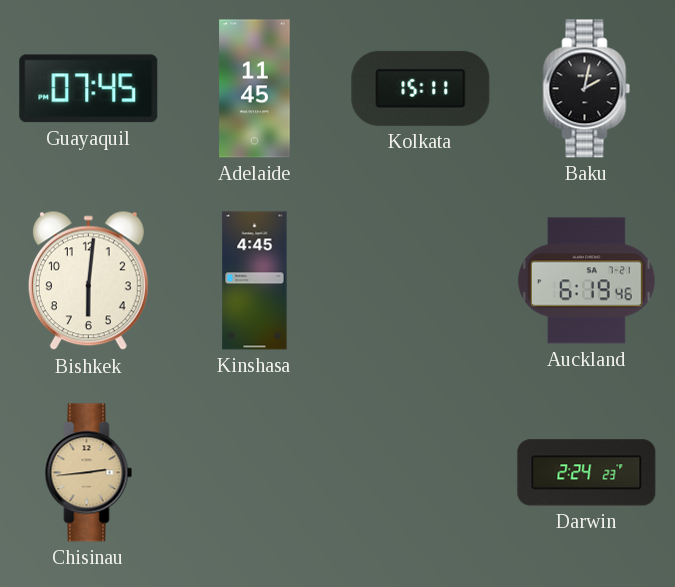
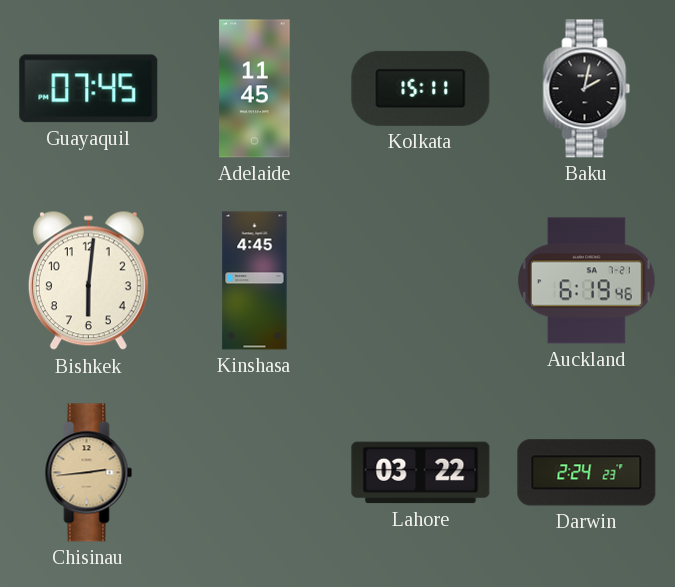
Lahore: none -> 03:22 (421, 473)
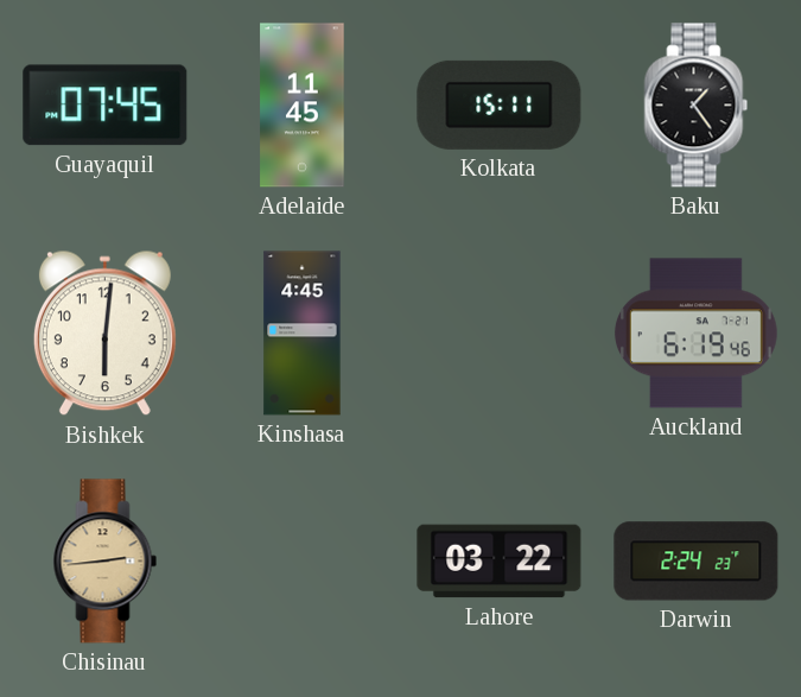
Baku: 2:02 -> 1:24 (697, 106)
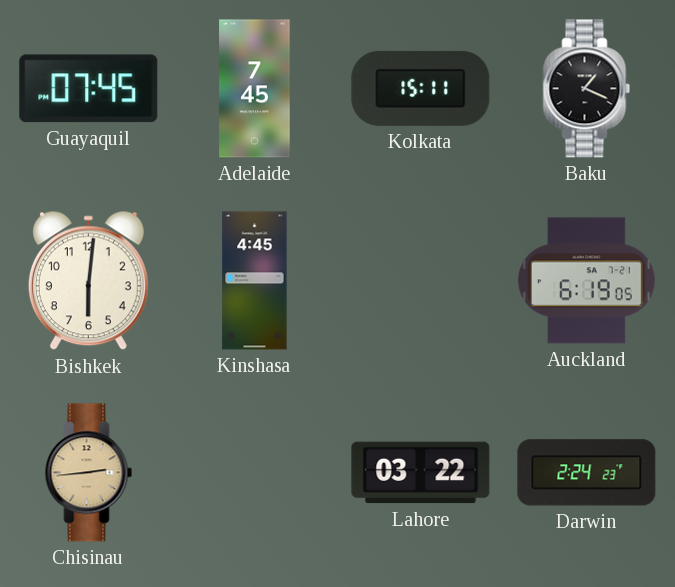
Adelaide: 11:45 -> 7:45 (255, 89)
Baku: 1:24 -> 1:19 (587, 89)
Auckland: 6:19:46 -> 6:19:05 (587, 281)
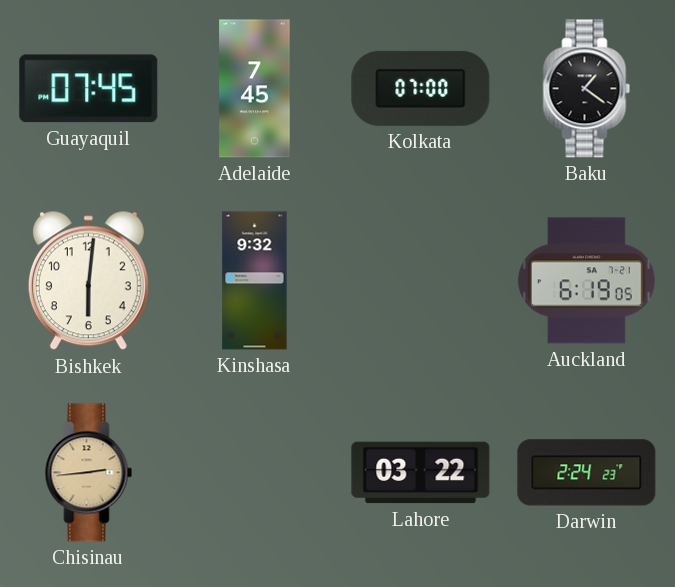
Kolkata: 15:11 -> 07:00 (421, 88)
Baku: 1:19 -> 1:21 (587, 89)
Kinshasa: 4:45 -> 9:32 (255, 281)
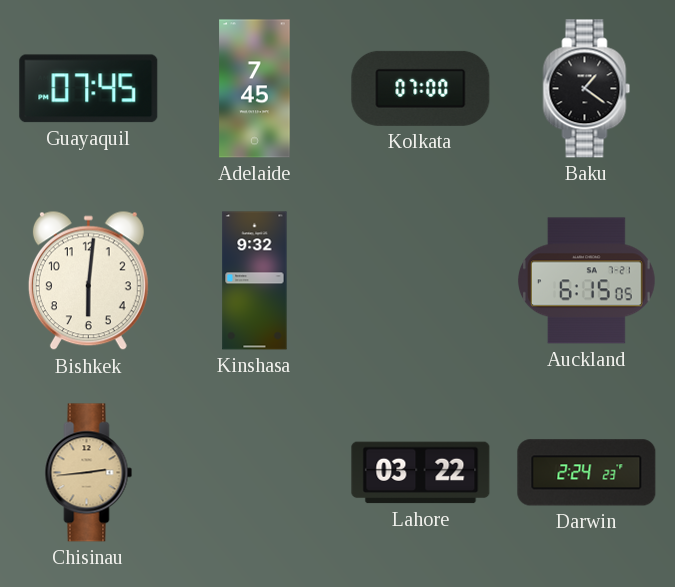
Auckland: 6:19 -> 6:15 (587, 281)
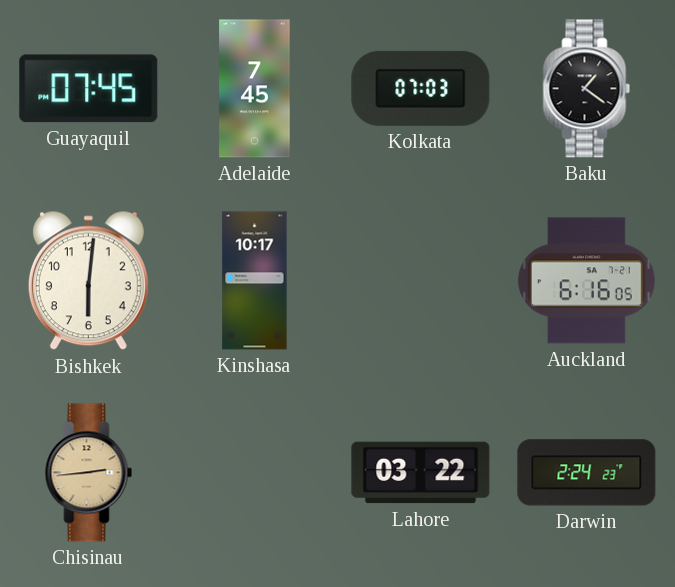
Kolkata: 07:00 -> 07:03 (421, 88)
Kinshasa: 9:32 -> 10:17 (255, 281)
Auckland: 6:15 -> 6:16 (587, 281)
